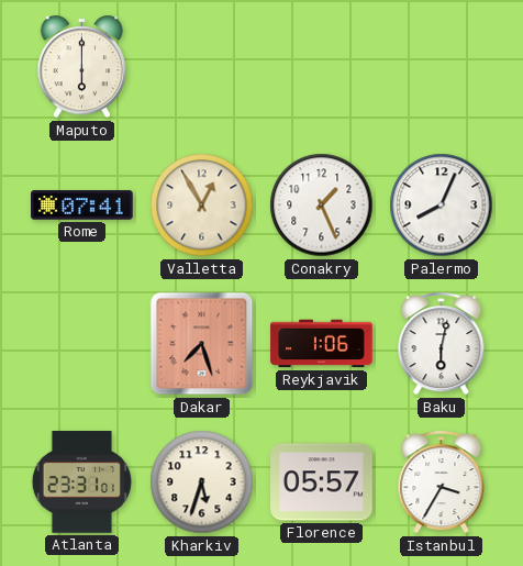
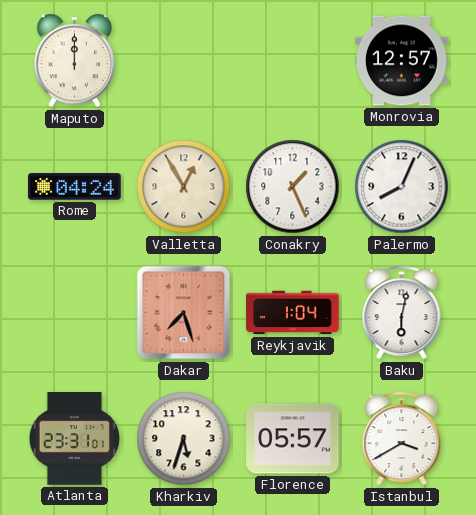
Maputo: 6:00 -> 12:00 (75, 61)
Monrovia: none -> 12:57 (402, 61)
Rome: 07:41 -> 04:24 (75, 187)
Reykjavik: 1:06 -> 1:04 (293, 313)
Istanbul: 3:35 -> 3:40 (402, 439)
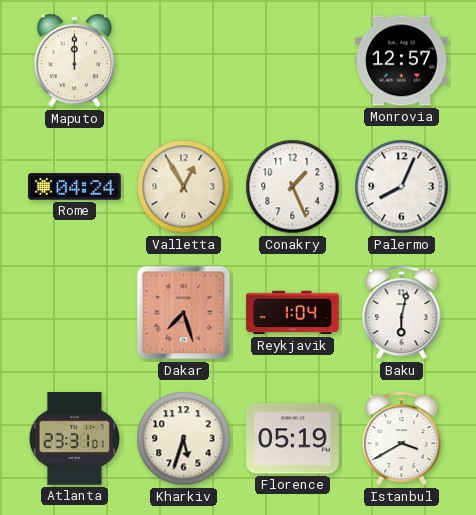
Florence: 05:57 -> 05:19 (293, 439)
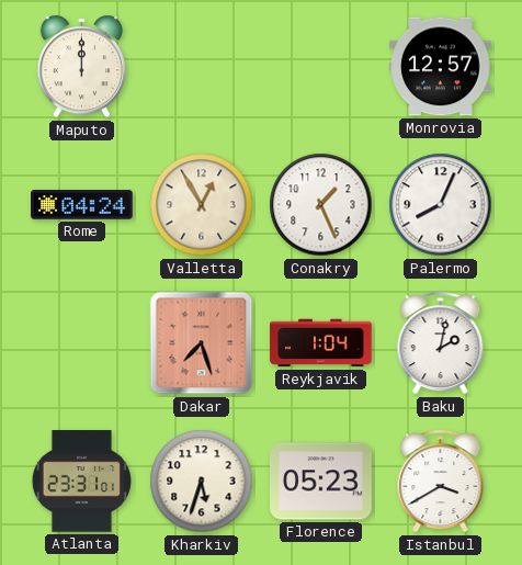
Baku: 6:02 -> 2:02 (441, 343)
Florence: 05:19 -> 05:23 (321, 482)
